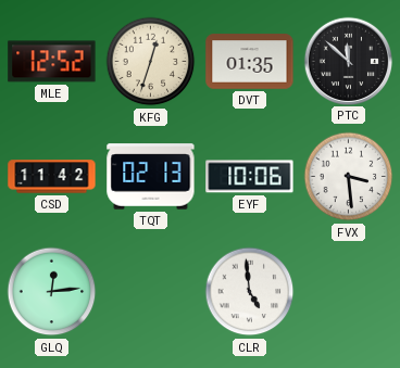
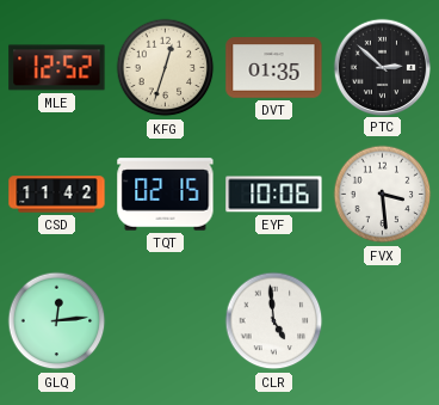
PTC: 11:52 -> 2:52 (382, 67)
TQT: 02:13 -> 02:15 (166, 195)
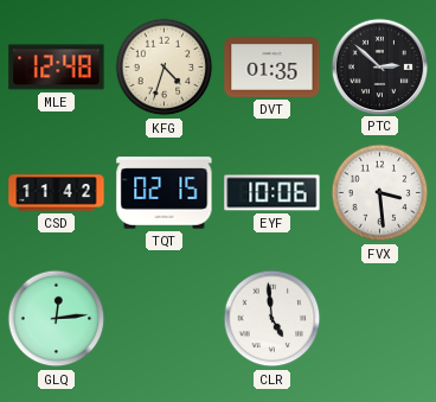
MLE: 12:52 -> 12:48 (57, 68)
KFG: 12:33 -> 4:33 (165, 68)
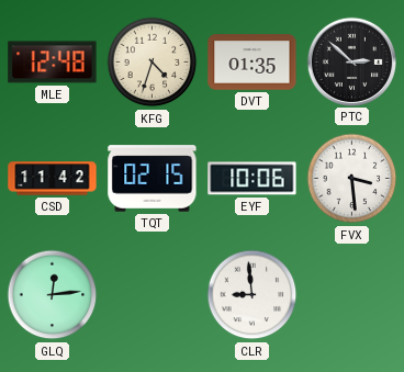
CLR: 4:59 -> 8:59 (252, 295)
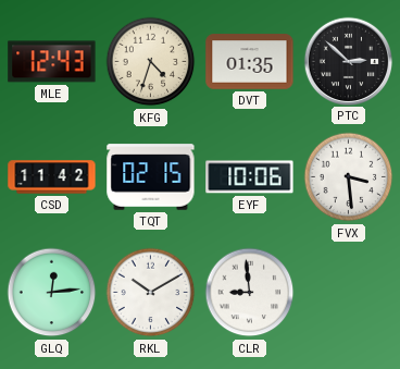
MLE: 12:48 -> 12:43 (52, 62)
RKL: none -> 10:10 (151, 293)
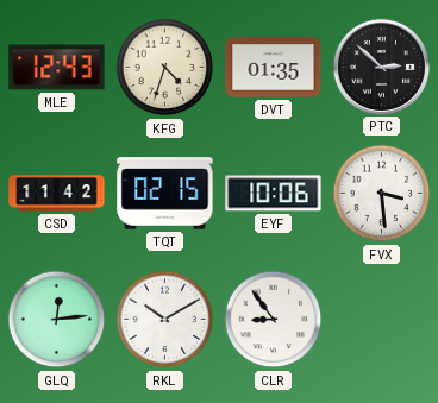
CLR: 8:59 -> 8:54 (274, 320)
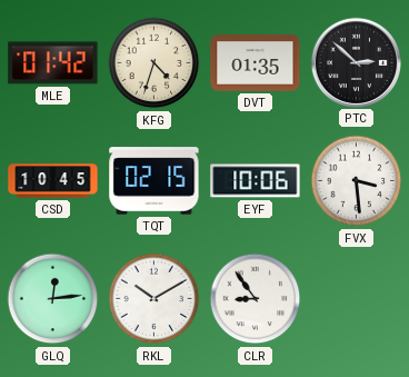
MLE: 12:43 -> 01:42 (53, 63)
CSD: 11:42 -> 10:45 (53, 181)
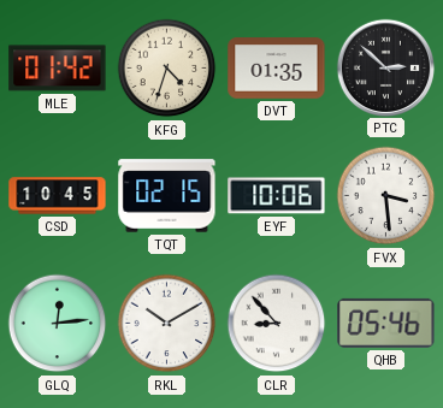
CLR: 8:54 -> 8:53 (277, 324)
QHB: none -> 05:46 (386, 323)
